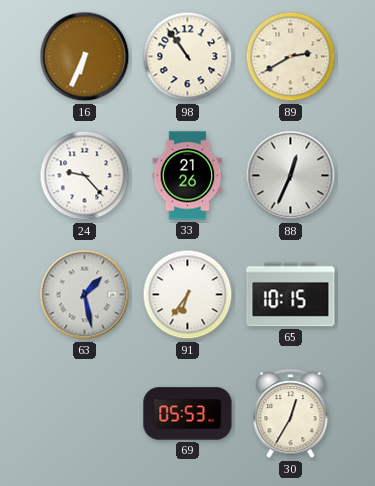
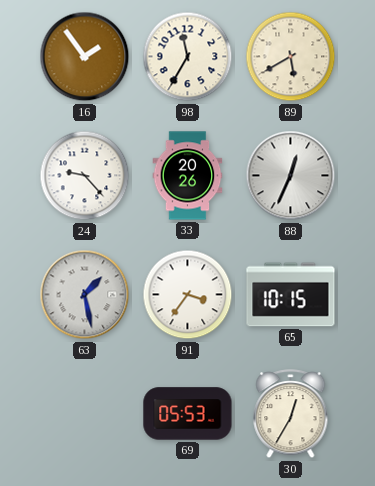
16: 6:34 -> 1:54 (85, 57)
98: 10:54 -> 11:35 (188, 57)
89: 2:40 -> 5:40 (291, 57)
33: 21:26 -> 20:26 (188, 176)
91: 6:36 -> 3:36 (188, 295)
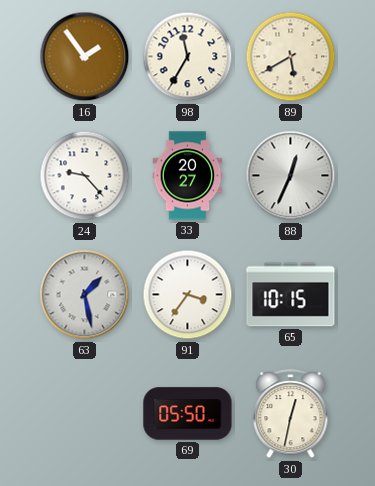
33: 20:26 -> 20:27 (188, 176)
69: 05:53 -> 05:50 (188, 414)
30: 12:35 -> 12:32 (291, 414)
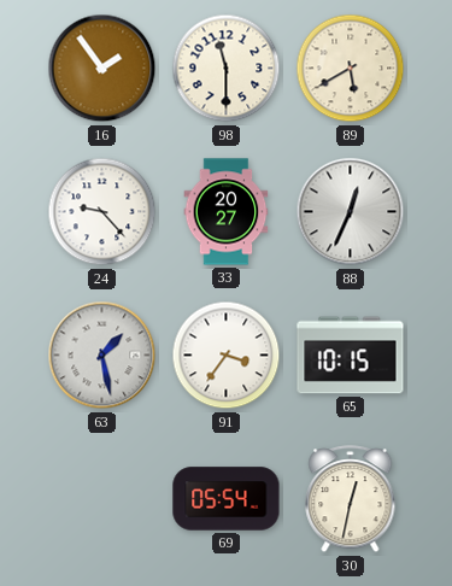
98: 11:35 -> 11:30 (227, 69)
69: 05:50 -> 05:54 (227, 499)
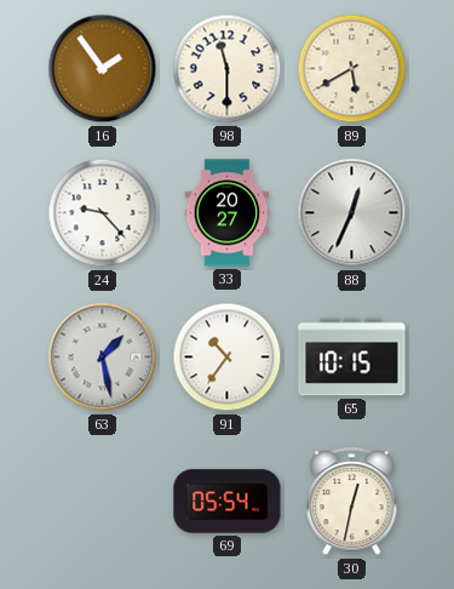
91: 3:36 -> 10:36 (228, 358)
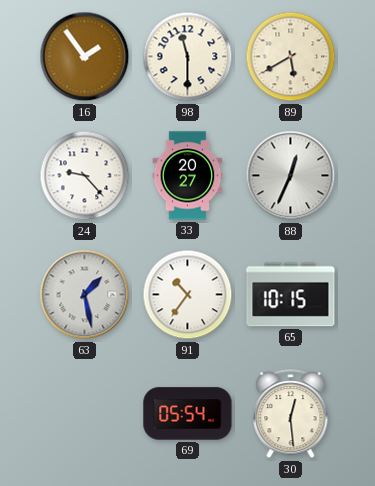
30: 12:32 -> 12:29 (291, 414)
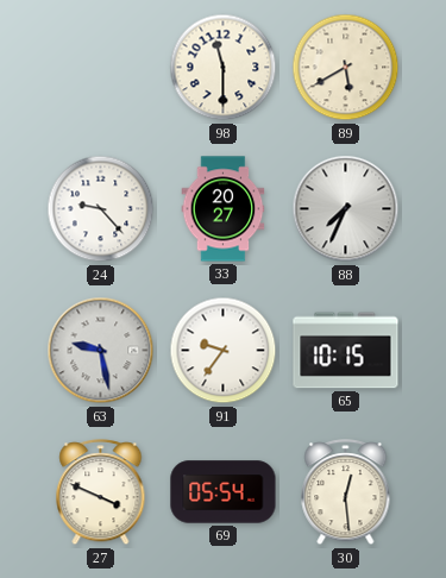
16: 1:54 -> none (85, 57)
88: 12:34 -> 7:34 (346, 209)
63: 1:28 -> 9:28 (101, 351)
91: 10:36 -> 9:36 (224, 351)
27: none -> 3:49 (101, 492)
